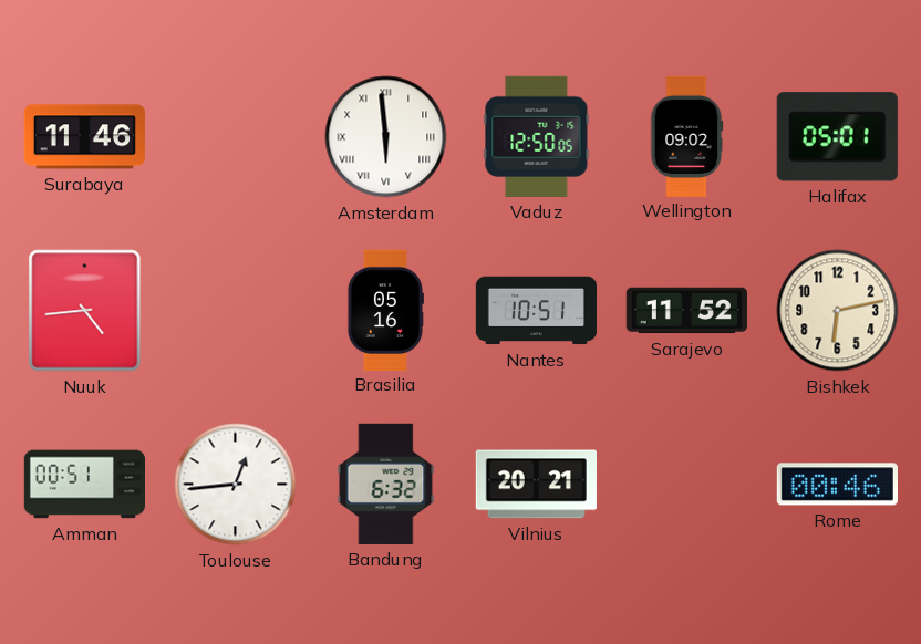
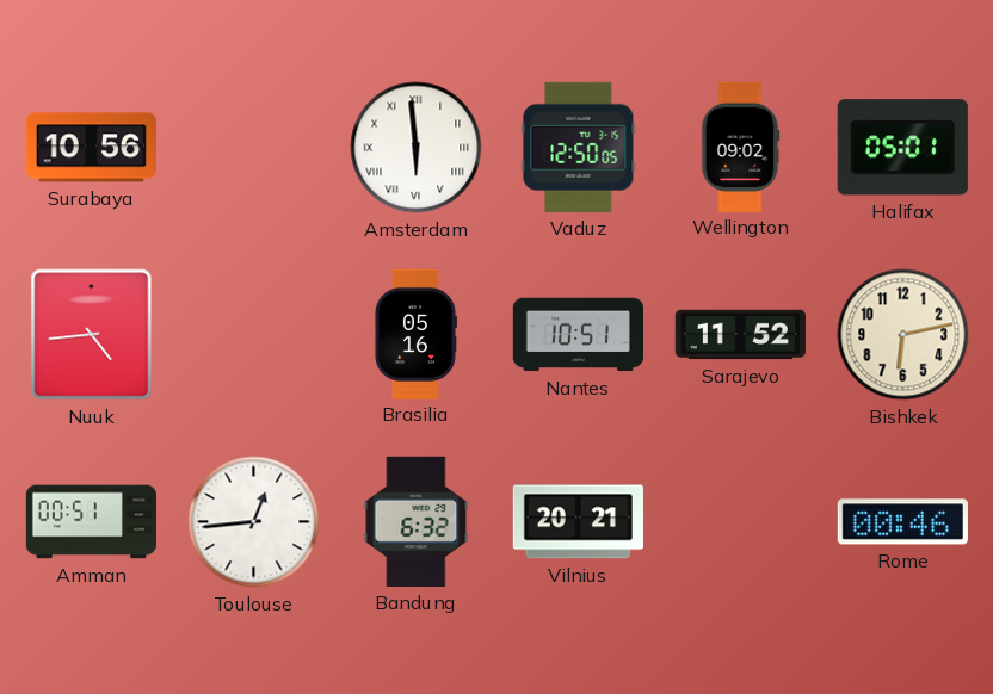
Surabaya: 11:46 -> 10:56 (91, 148)
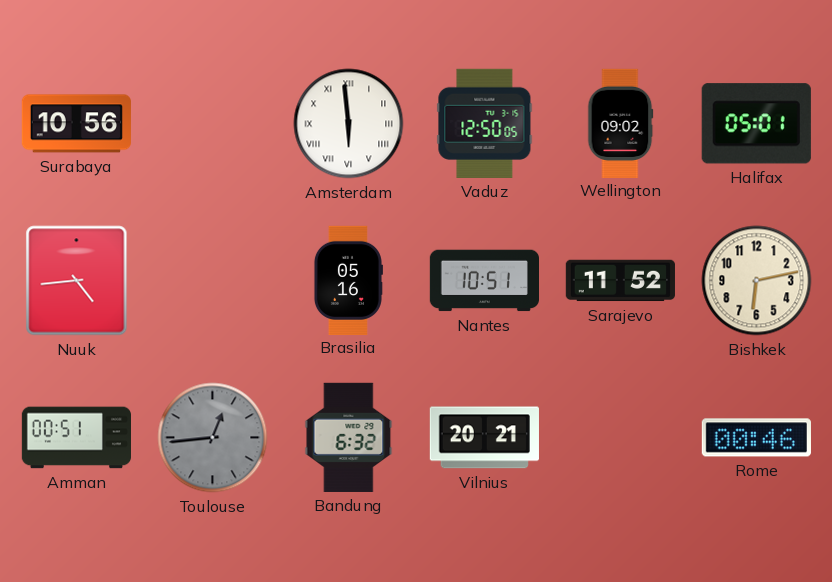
Toulouse dial: white -> grey (213, 438)
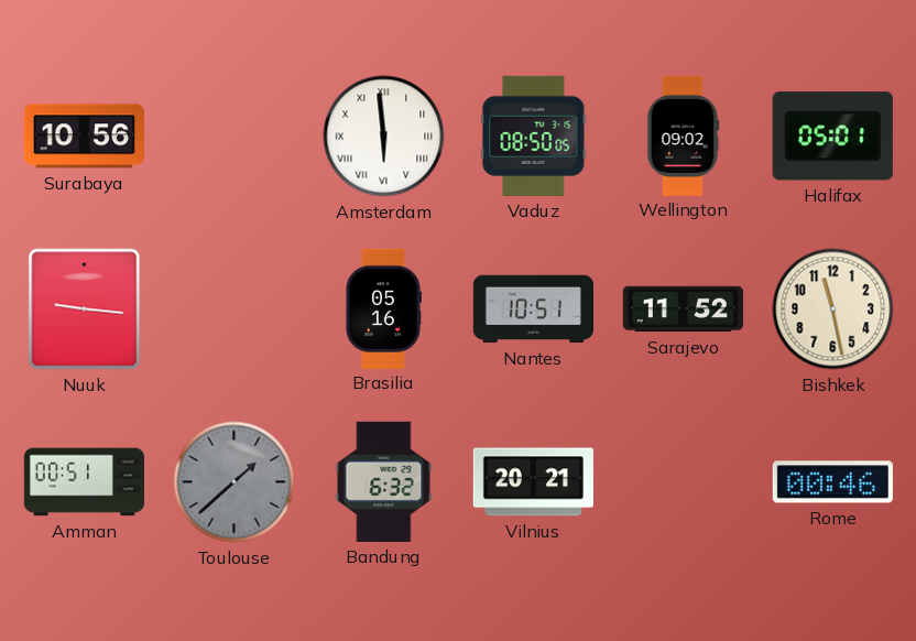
Vaduz: 12:50 -> 08:50 (534, 135)
Nuuk: 4:44 -> 9:16 (85, 309)
Bishkek: 6:13 -> 11:28 (833, 309)
Toulouse: 12:44 -> 1:38 (235, 482)
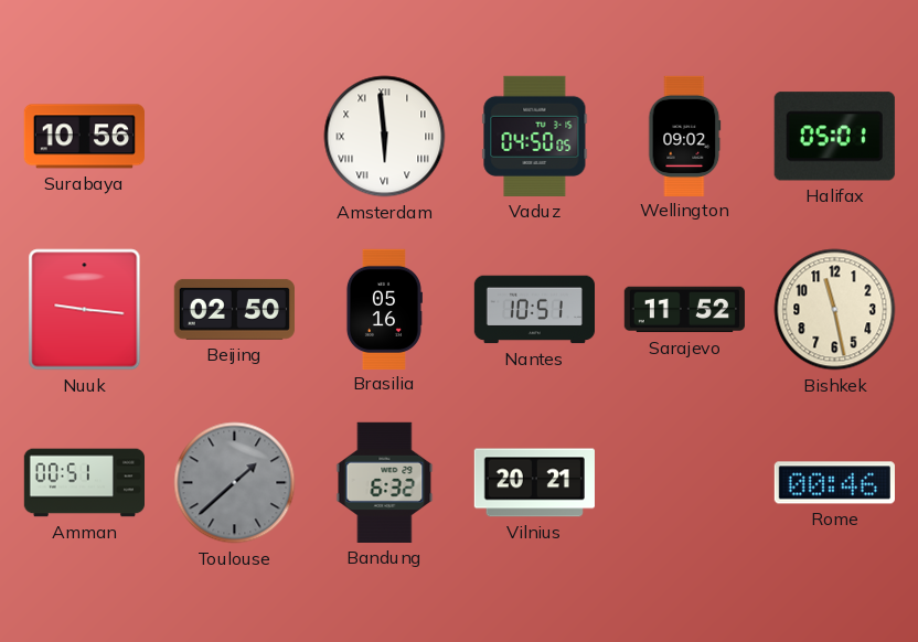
Vaduz: 08:50 -> 04:50 (535, 136)
Beijing: none -> 02:50 (234, 309)
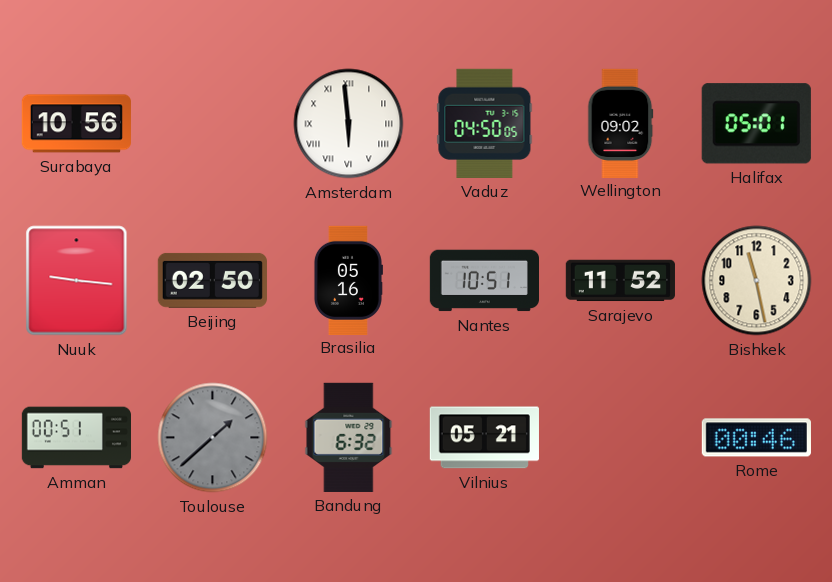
Vilnius: 20:21 -> 05:21 (484, 438)
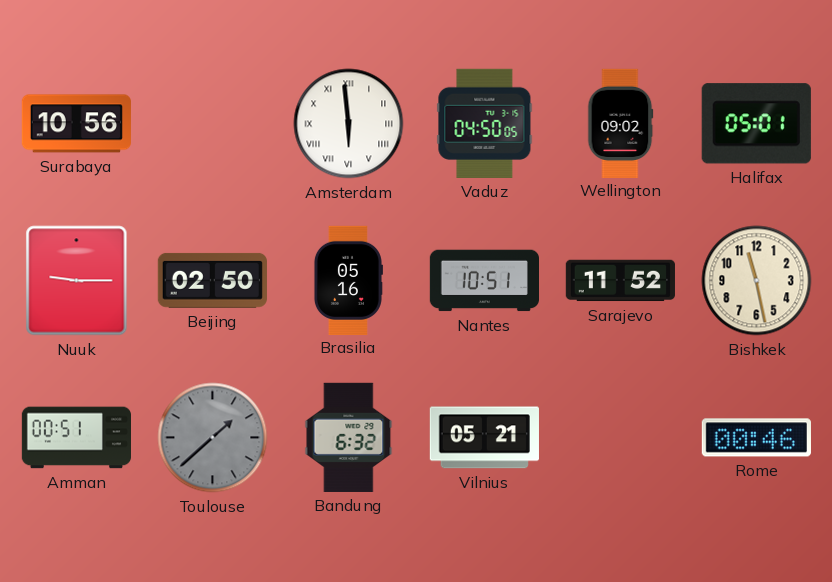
Nuuk: 9:16 -> 9:15 (77, 281)
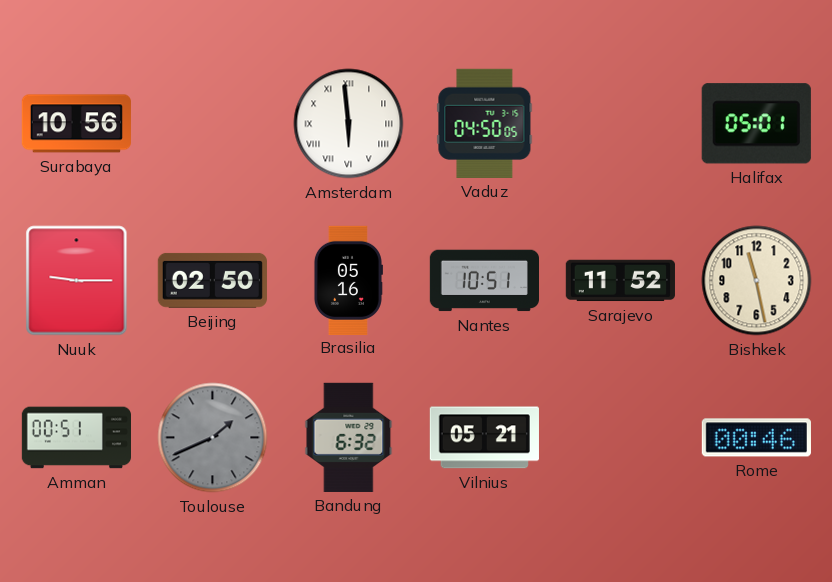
Wellington: 09:02 -> none (621, 123)
Toulouse: 1:38 -> 1:41 (213, 438)
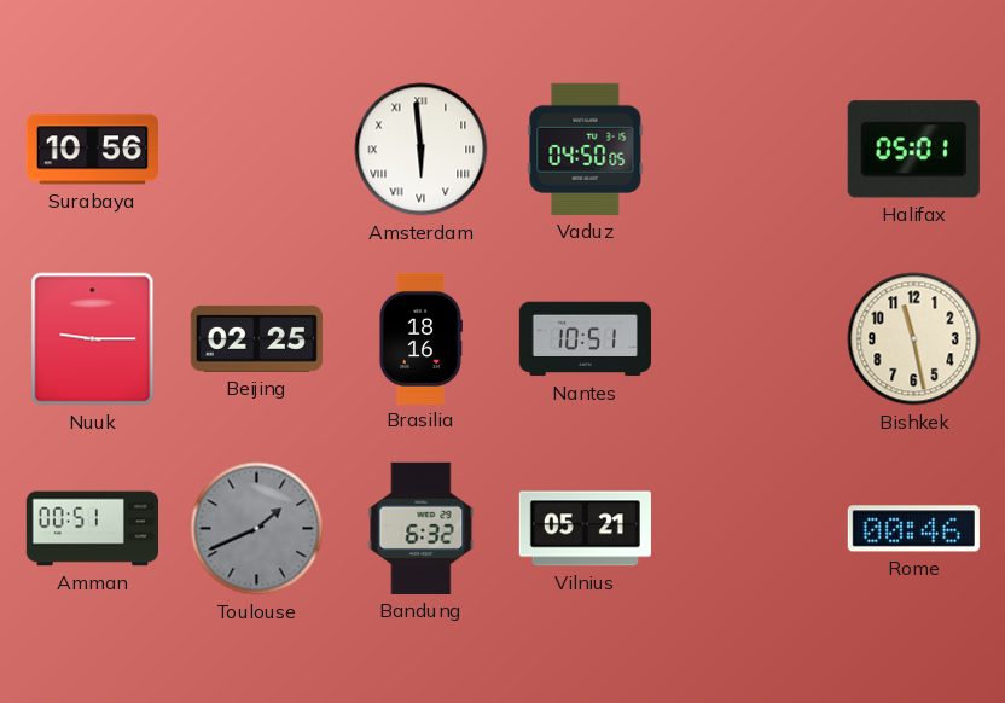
Beijing: 02:50 -> 02:25 (256, 338)
Brasilia: 05:16 -> 18:16 (420, 338)
Sarajevo: 11:52 -> none (620, 281)
